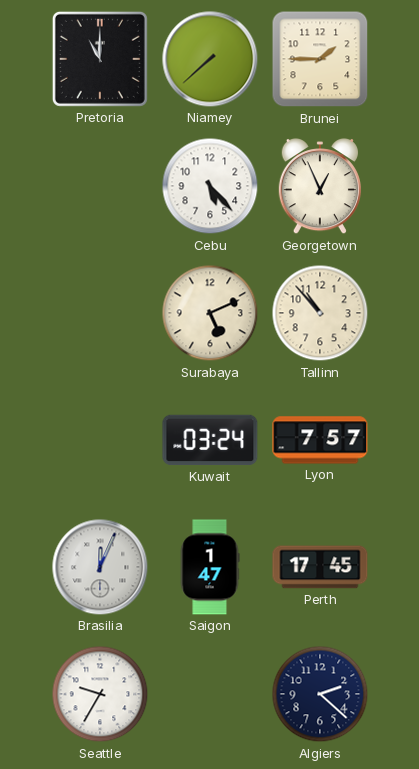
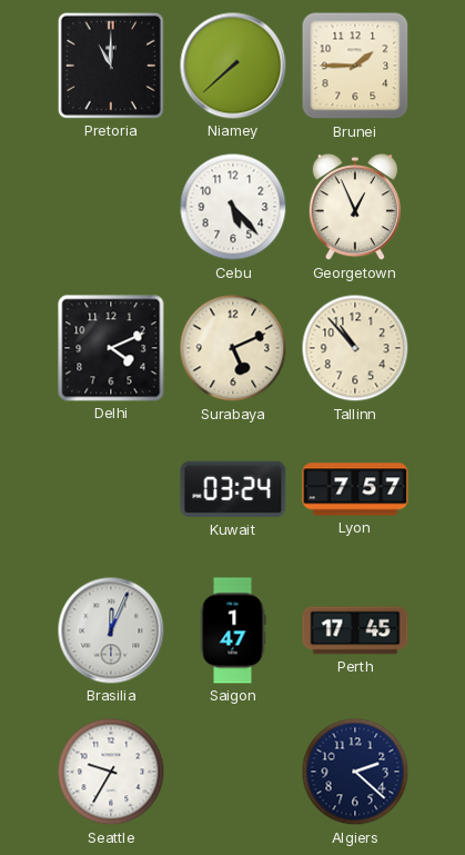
Delhi: none -> 4:11 (111, 348)
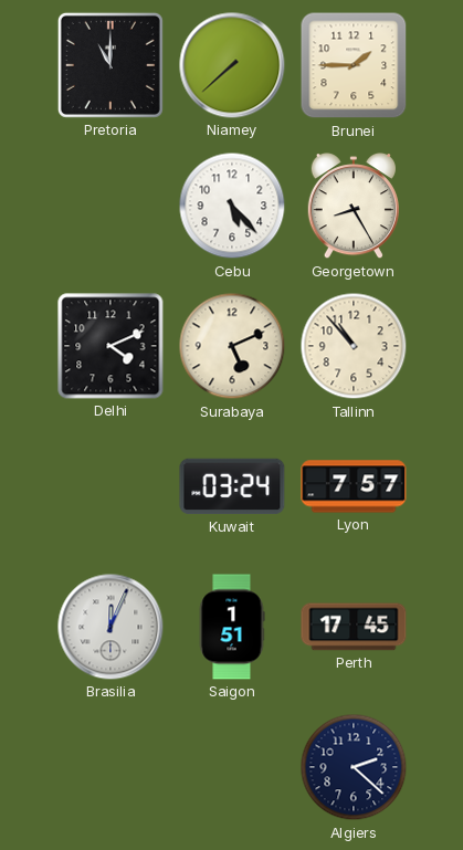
Georgetown: 12:56 -> 8:25 (354, 207)
Saigon: 1:47 -> 1:51 (232, 627)
Seattle: 9:35 -> none (111, 772)
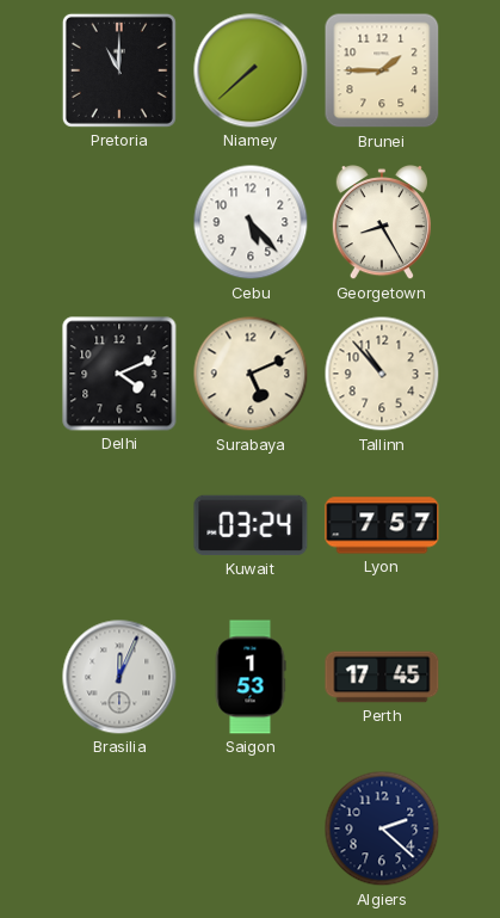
Saigon: 1:51 -> 1:53 (251, 677)
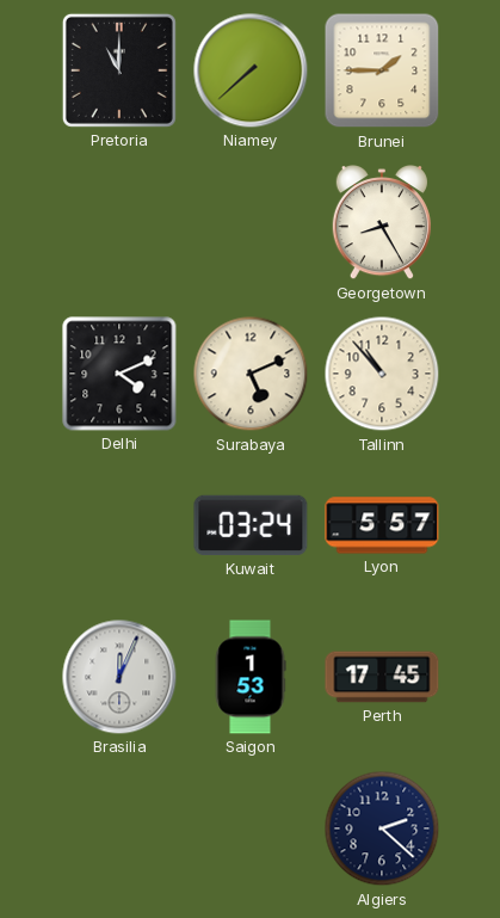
Cebu: 5:23 -> none (251, 222)
Lyon: 7:57 -> 5:57 (382, 525)
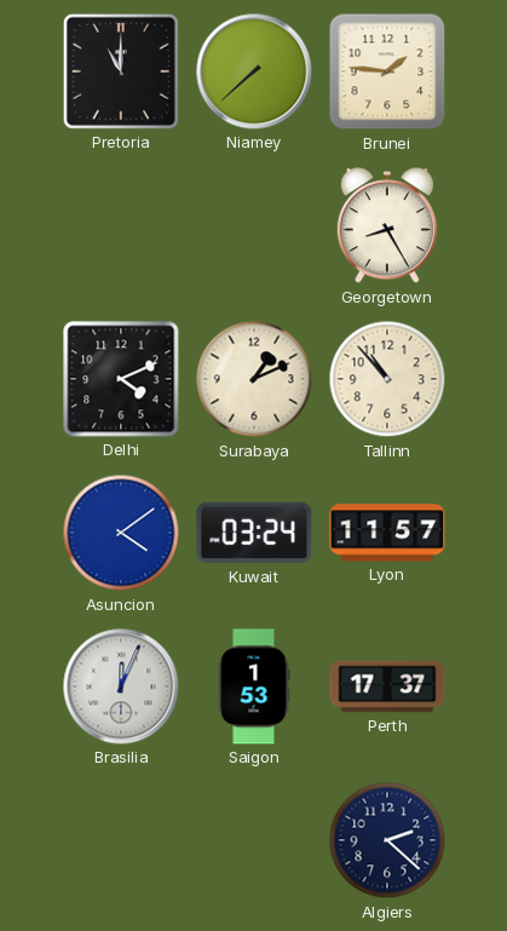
Brunei: 1:45 -> 1:46 (387, 71)
Surabaya: 5:11 -> 1:11 (254, 379)
Asuncion: none -> 4:09 (121, 533)
Lyon: 5:57 -> 11:57 (387, 533)
Perth: 17:45 -> 17:37 (387, 686)
